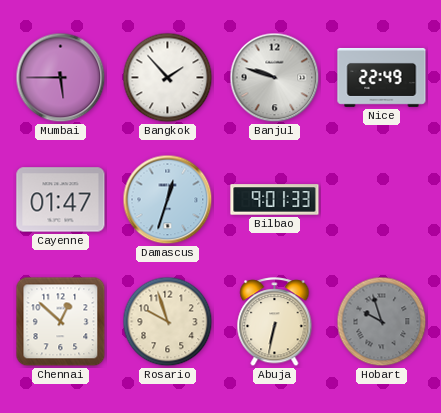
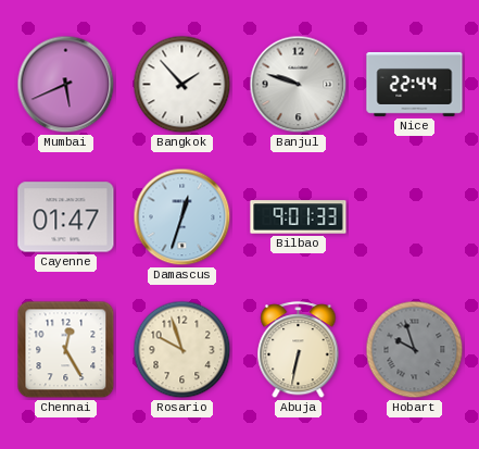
Mumbai: 5:45 -> 5:41 (66, 85)
Nice: 22:49 -> 22:44 (415, 84)
Chennai: 12:52 -> 12:25 (66, 350)
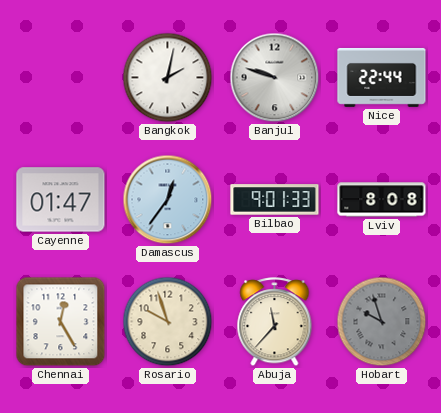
Mumbai: 5:41 -> none (66, 85)
Bangkok: 1:53 -> 2:02 (168, 78)
Damascus: 12:33 -> 12:36 (168, 200)
Lviv: none -> 8:08 (382, 200)
Abuja: 6:32 -> 11:37 (275, 322)
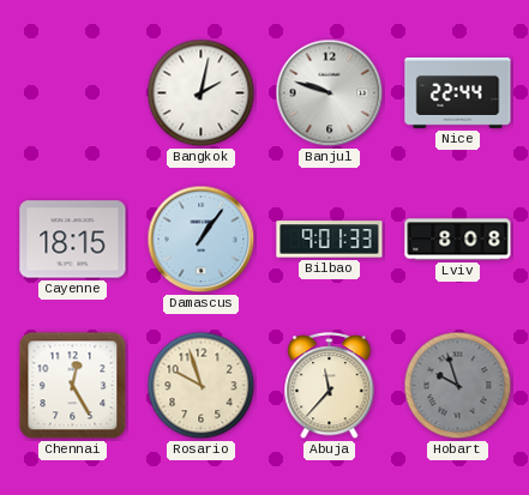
Cayenne: 01:47 -> 18:15 (73, 240)
Damascus: 12:36 -> 1:06 (202, 240)
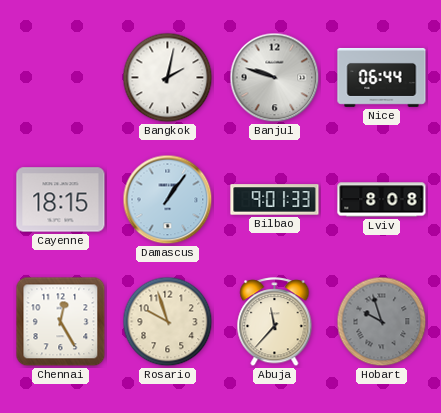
Nice: 22:44 -> 06:44 (382, 77)
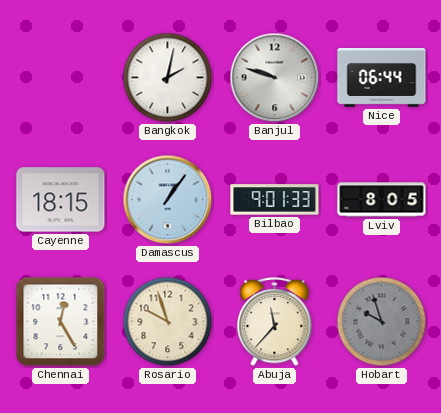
Lviv: 8:08 -> 8:05 (382, 200)
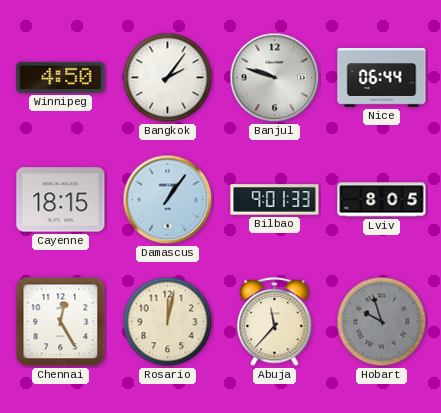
Winnipeg: none -> 4:50 (61, 77)
Bangkok: 2:02 -> 2:06 (168, 78)
Rosario: 9:57 -> 12:02 (168, 322)
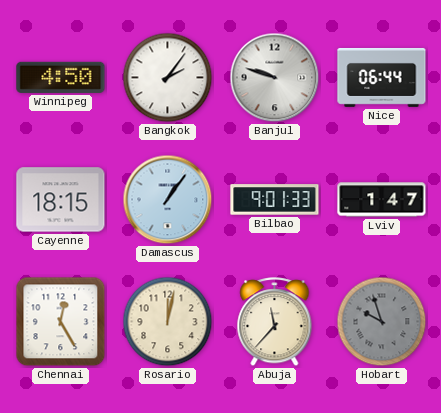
Lviv: 8:05 -> 1:47 (382, 200)
